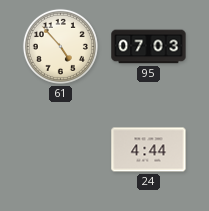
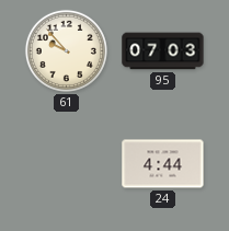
61: 4:53 -> 9:53 (66, 50)
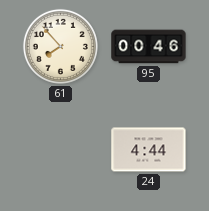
61: 9:53 -> 7:53 (60, 46)
95: 07:03 -> 00:46 (149, 47)
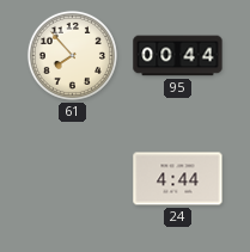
95: 00:46 -> 00:44 (178, 56)
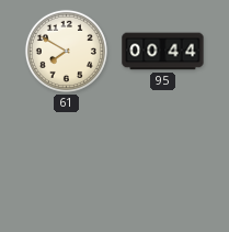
61: 7:53 -> 7:50 (66, 51)
24: 4:44 -> none (178, 179)
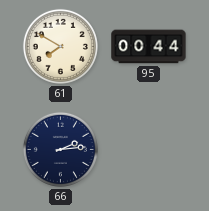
66: none -> 2:14 (60, 149)
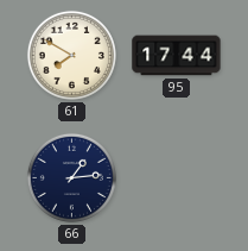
95: 00:44 -> 17:44 (177, 56)
66: 2:14 -> 1:14 (71, 177)
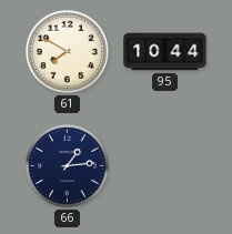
95: 17:44 -> 10:44 (165, 52)
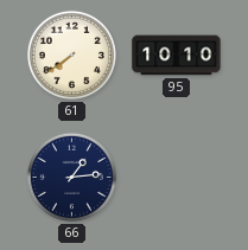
61: 7:50 -> 7:39 (71, 55)
95: 10:44 -> 10:10 (177, 56)
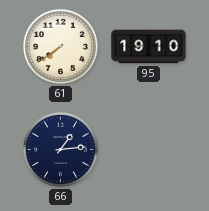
95: 10:10 -> 19:10 (149, 47)
